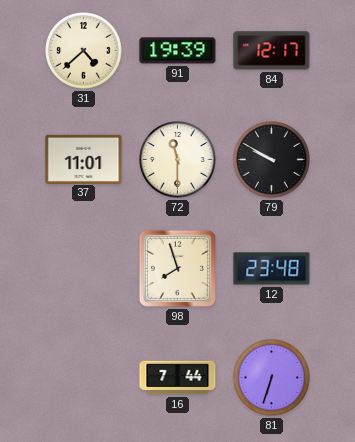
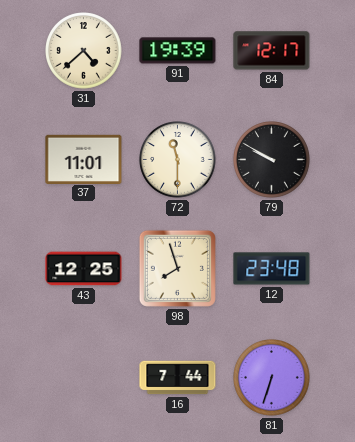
43: none -> 12:25 (84, 269)
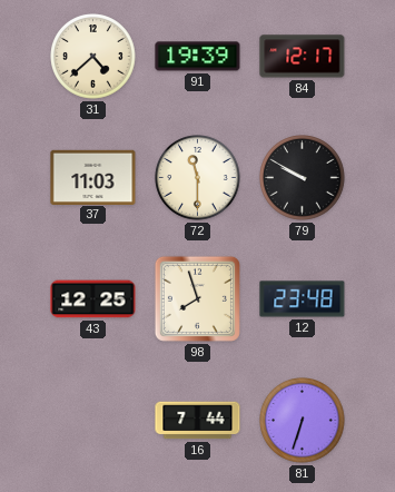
37: 11:01 -> 11:03 (93, 177)
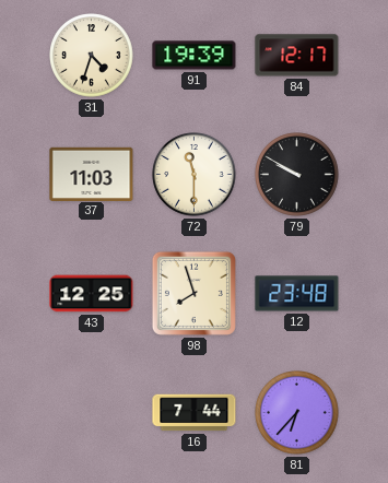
31: 4:38 -> 4:33 (92, 56)
81: 6:33 -> 6:37 (297, 413)
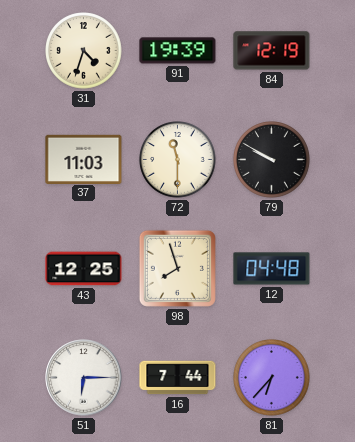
84: 12:17 -> 12:19 (272, 51)
12: 23:48 -> 04:48 (272, 269)
51: none -> 6:15 (84, 378)
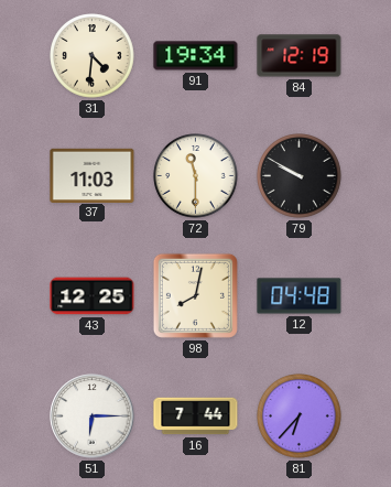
31: 4:33 -> 4:31 (93, 56)
91: 19:39 -> 19:34 (196, 56)
98: 7:57 -> 8:02 (195, 295)
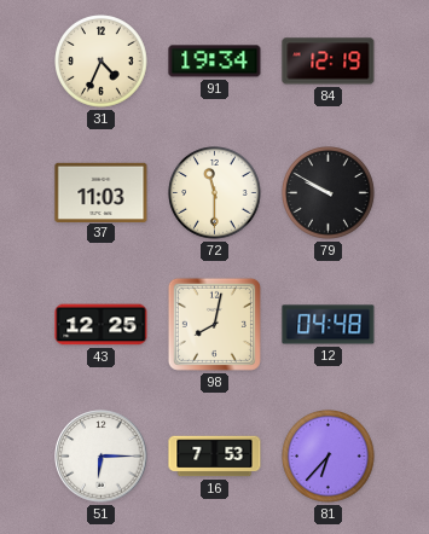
31: 4:31 -> 4:34 (102, 62)
16: 7:44 -> 7:53 (215, 457)
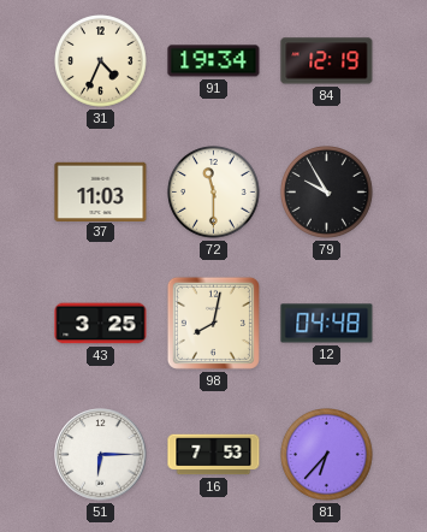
79: 9:50 -> 9:55 (327, 193)
43: 12:25 -> 3:25 (101, 324)
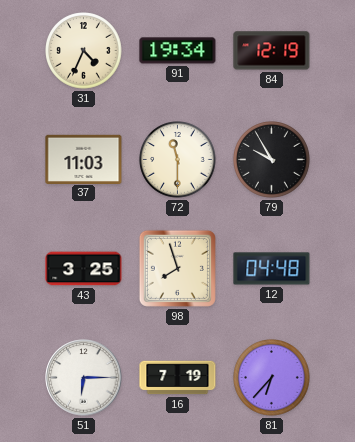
98: 8:02 -> 7:57 (177, 268)
16: 7:53 -> 7:19 (178, 378)
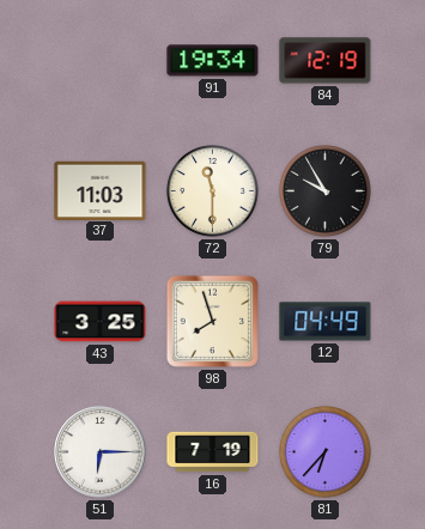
31: 4:34 -> none (84, 51)
12: 04:48 -> 04:49 (326, 322)
